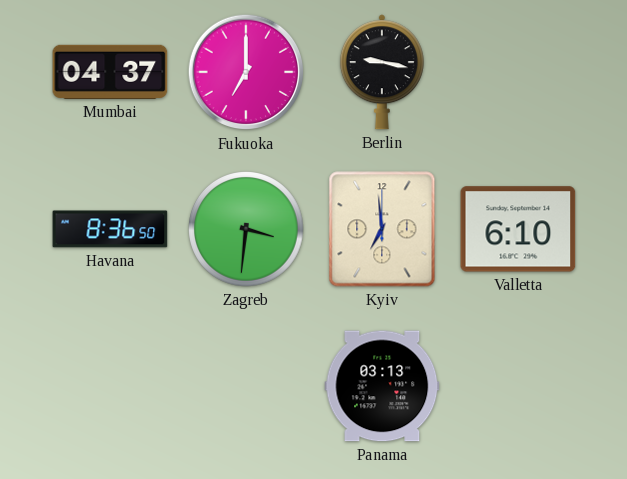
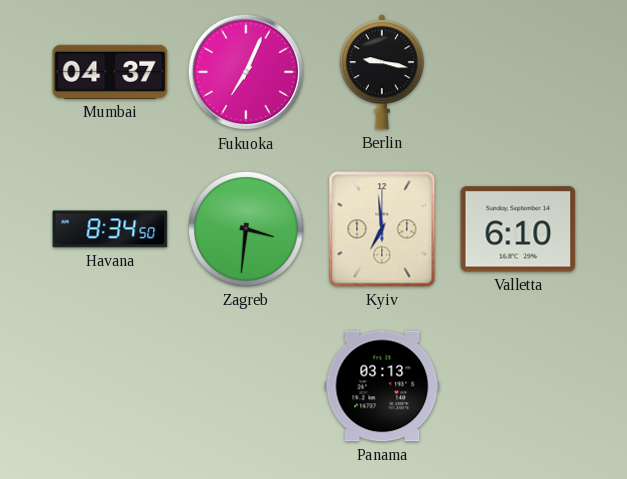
Fukuoka: 7:00 -> 7:04 (246, 72)
Havana: 8:36 -> 8:34 (110, 229)
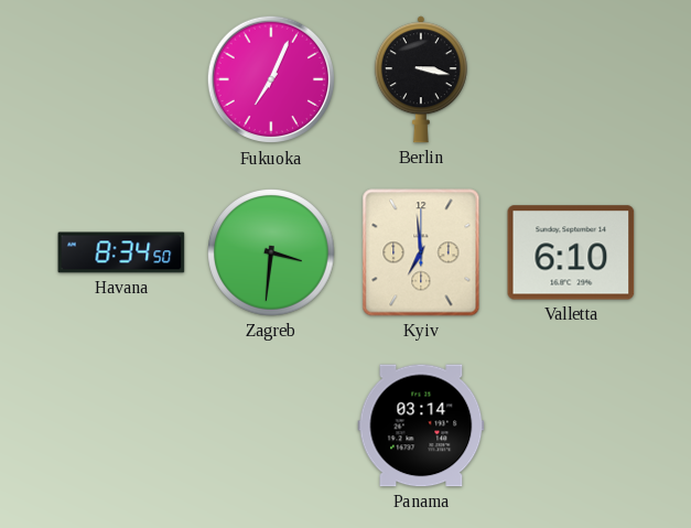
Mumbai: 04:37 -> none (110, 72)
Berlin: 9:17 -> 3:17 (421, 79)
Panama: 03:13 -> 03:14 (421, 425)
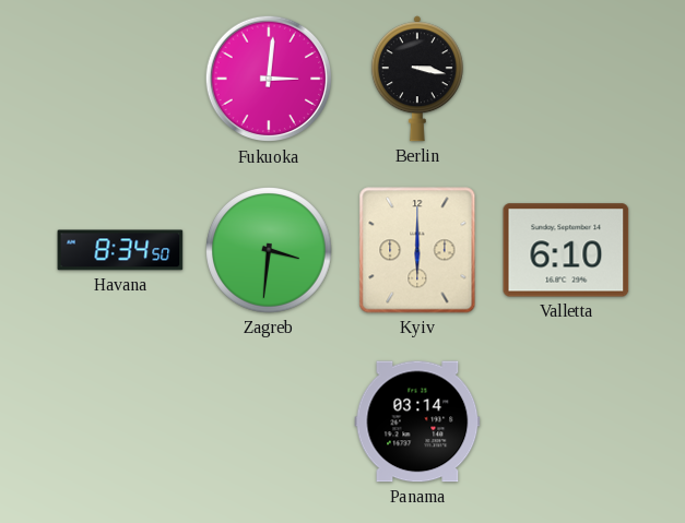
Fukuoka: 7:04 -> 3:01 (269, 79)
Kyiv: 6:59 -> 6:00 (417, 250)
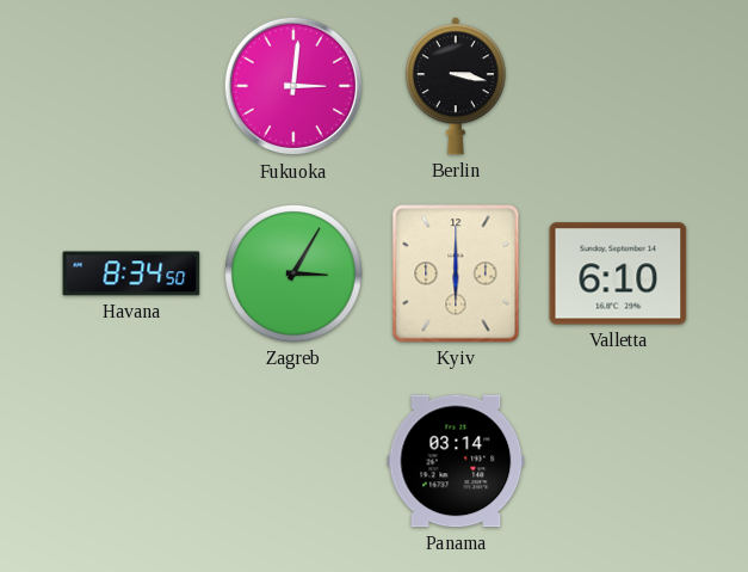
Zagreb: 3:31 -> 3:05 (295, 275)
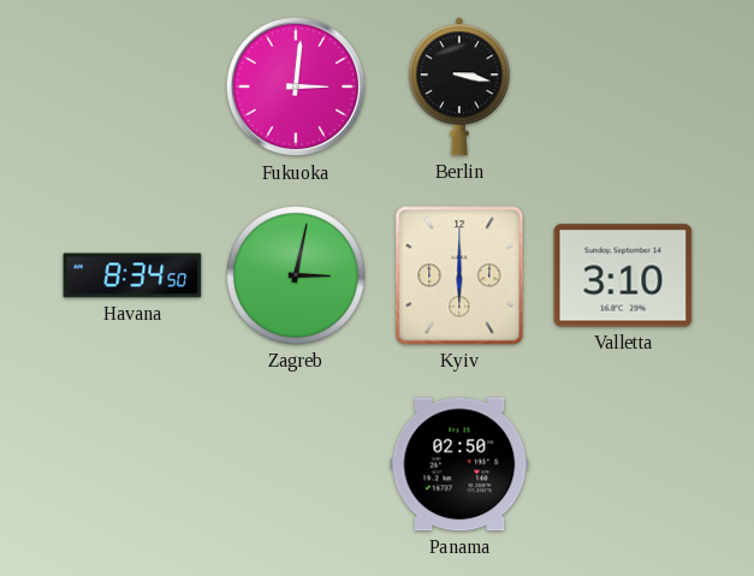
Zagreb: 3:05 -> 3:02 (297, 277)
Valletta: 6:10 -> 3:10 (623, 275)
Panama: 03:14 -> 02:50 (459, 464)
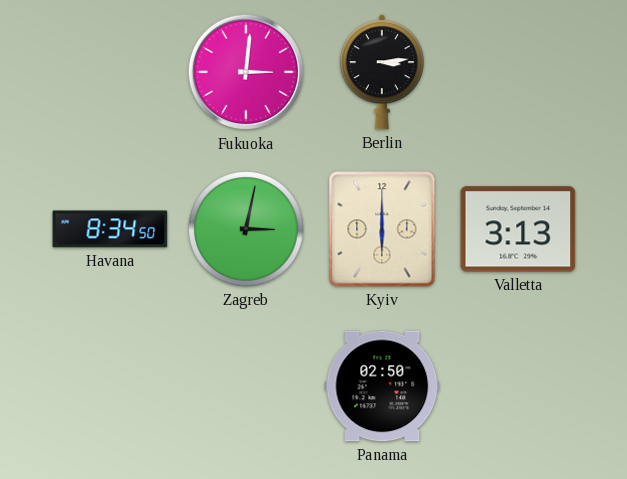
Berlin: 3:17 -> 3:14 (382, 72)
Valletta: 3:10 -> 3:13 (518, 229)
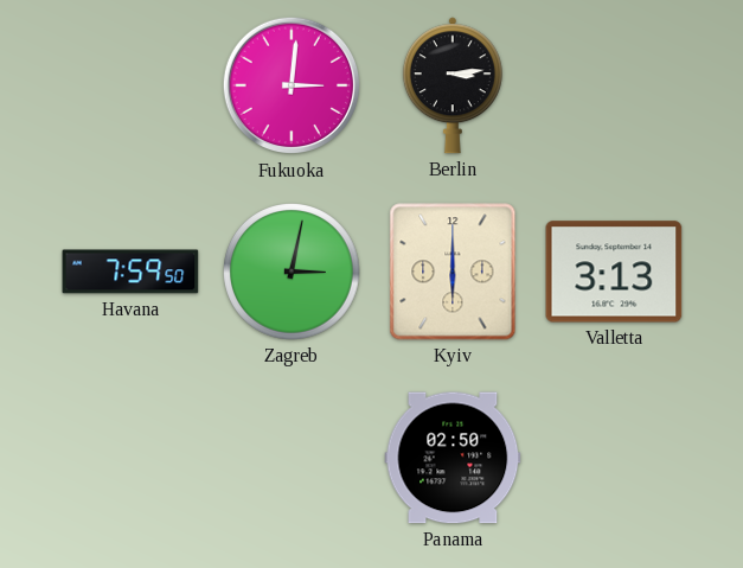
Havana: 8:34 -> 7:59 (130, 272)
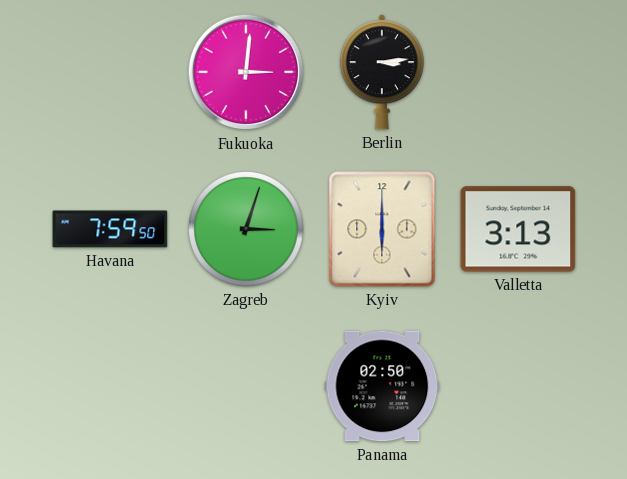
Zagreb: 3:02 -> 3:03 (247, 230)
